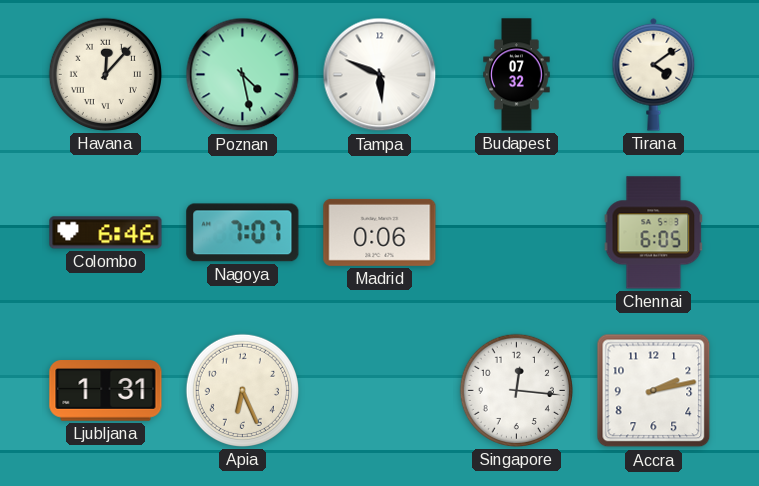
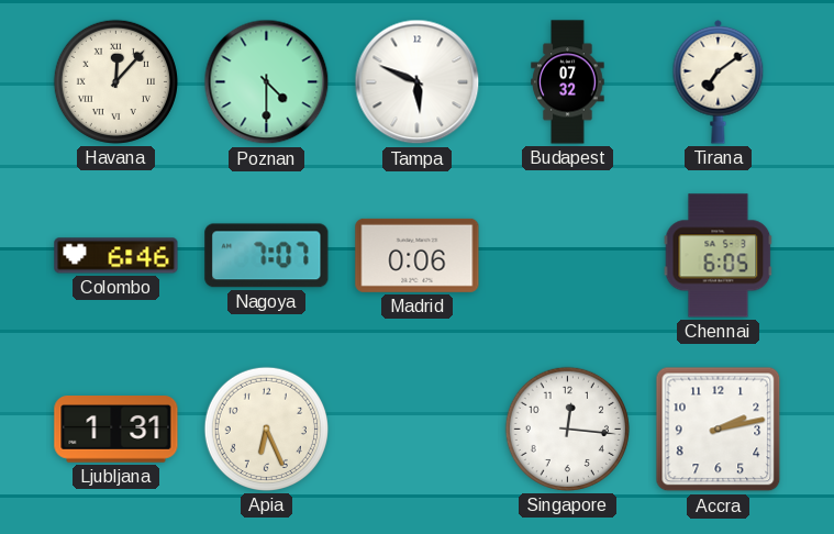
Poznan: 4:28 -> 4:30 (267, 82)
Tirana: 4:09 -> 7:09 (719, 81)
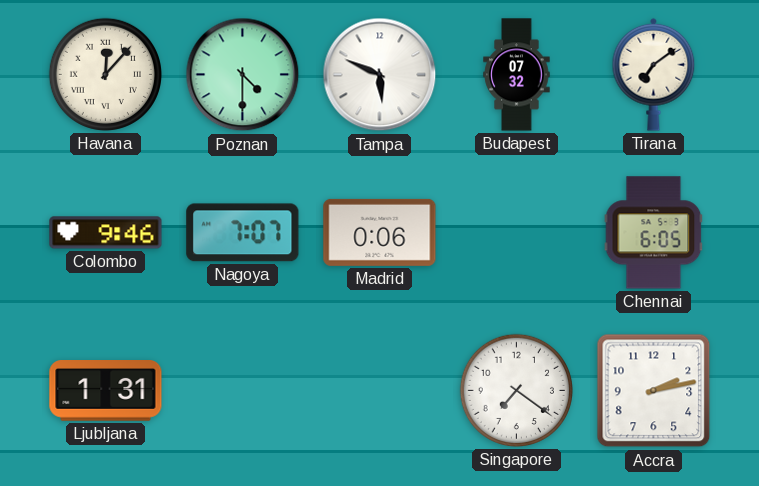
Colombo: 6:46 -> 9:46 (106, 233)
Apia: 6:26 -> none (266, 429)
Singapore: 12:16 -> 7:21 (516, 390)
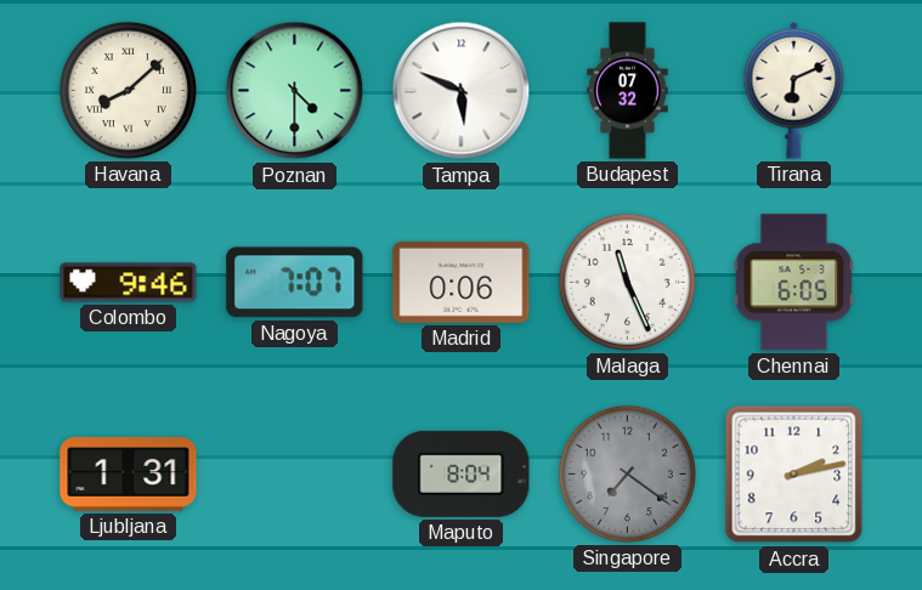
Havana: 12:07 -> 8:08 (128, 90)
Tirana: 7:09 -> 6:11 (794, 90)
Malaga: none -> 11:26 (627, 282)
Maputo: none -> 8:04 (462, 473)
Singapore dial: white -> grey (627, 473)
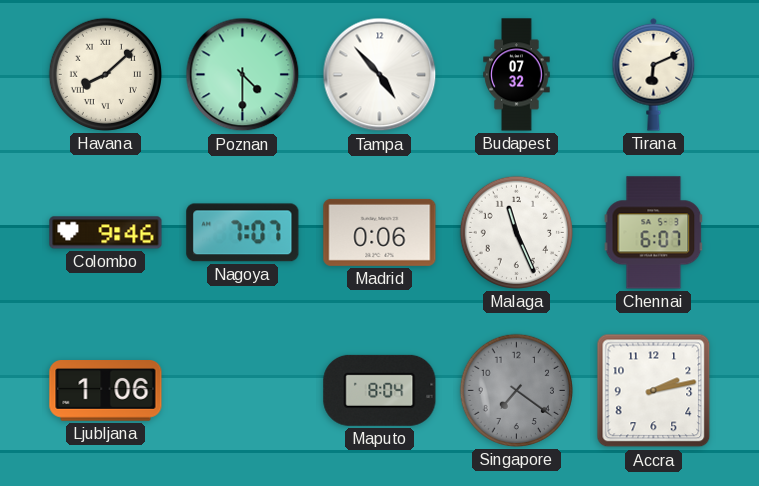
Tampa: 5:49 -> 4:53 (380, 75)
Chennai: 6:05 -> 6:07 (654, 233)
Ljubljana: 1:31 -> 1:06 (106, 391)
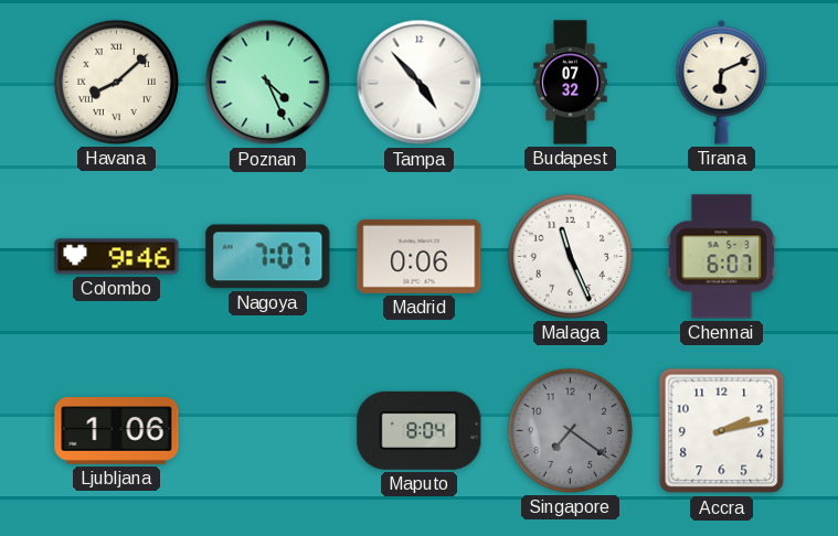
Poznan: 4:30 -> 4:26 (268, 83)
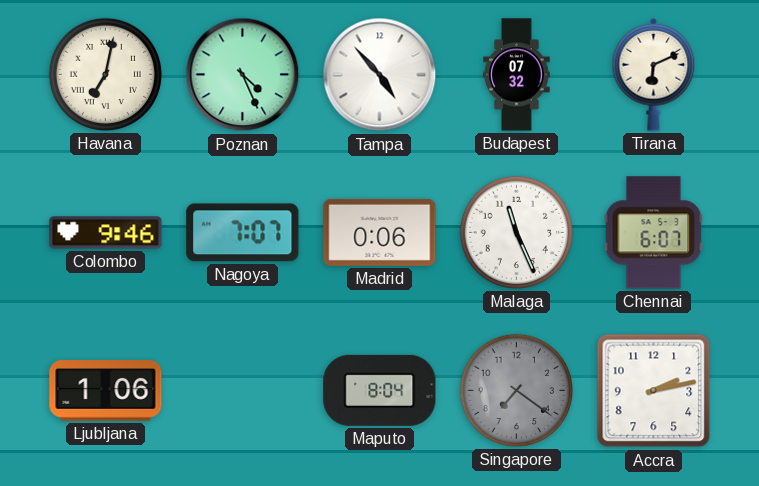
Havana: 8:08 -> 7:02 (105, 74)
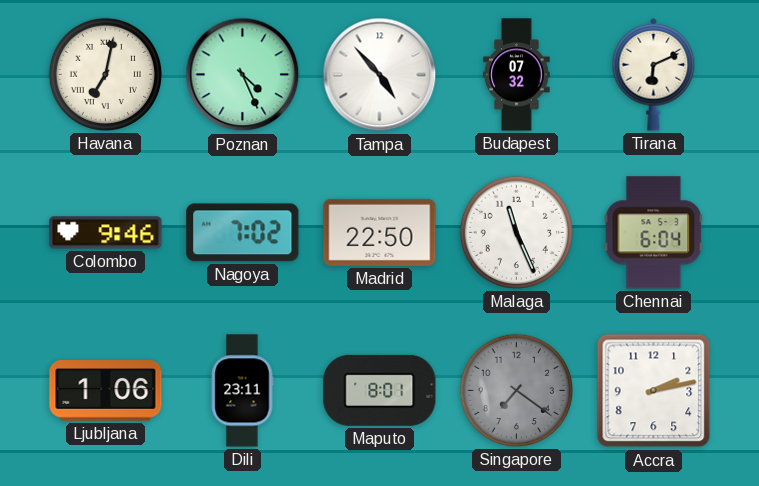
Nagoya: 7:07 -> 7:02 (243, 233)
Madrid: 0:06 -> 22:50 (380, 232)
Chennai: 6:07 -> 6:04 (654, 233)
Dili: none -> 23:11 (242, 391)
Maputo: 8:04 -> 8:01 (380, 390)
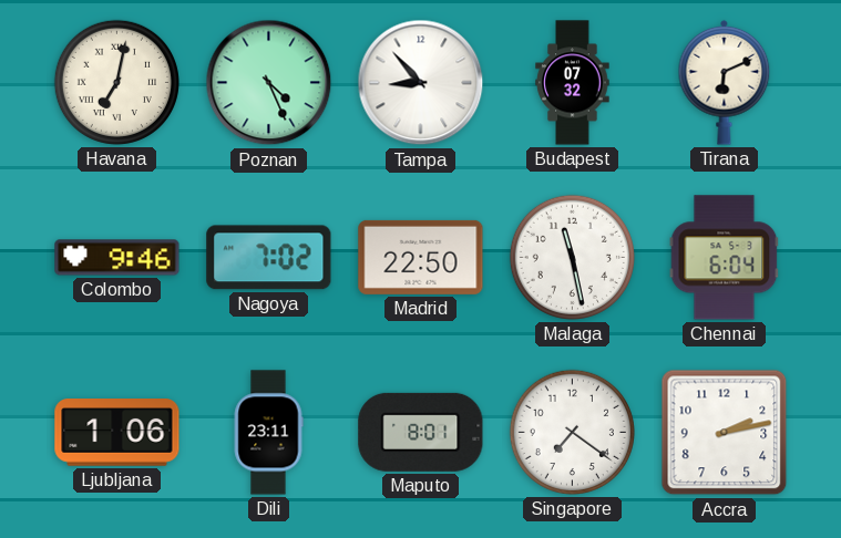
Tampa: 4:53 -> 8:53 (421, 83)
Malaga: 11:26 -> 11:28 (572, 257)
Singapore dial: grey -> white (572, 432)
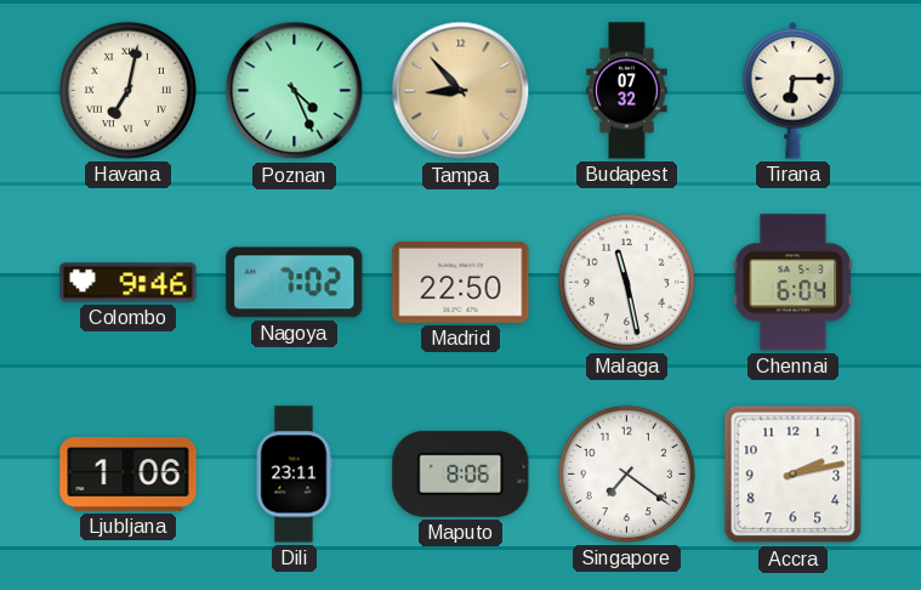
Tampa dial: white -> champagne (461, 91)
Tirana: 6:11 -> 6:15 (794, 90)
Maputo: 8:01 -> 8:06 (461, 473)
